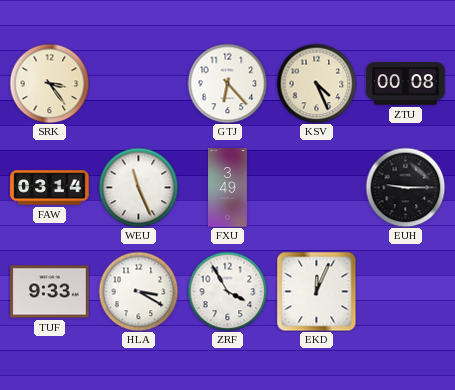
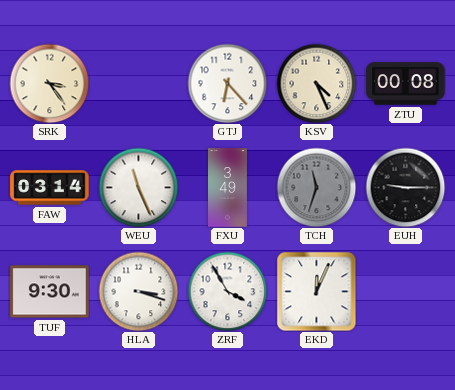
TCH: none -> 11:33 (316, 187)
TUF: 9:33 -> 9:30 (50, 292)
HLA: 3:20 -> 3:18 (138, 291)
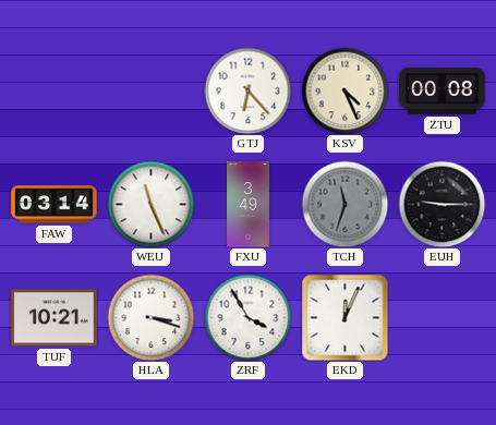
SRK: 3:24 -> none (49, 83)
TUF: 9:30 -> 10:21 (55, 318)
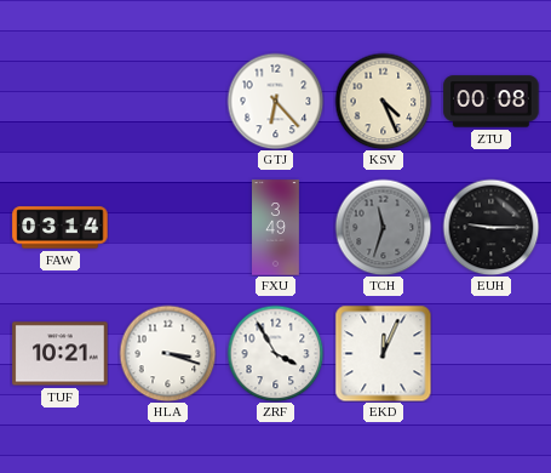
WEU: 11:26 -> none (150, 204)
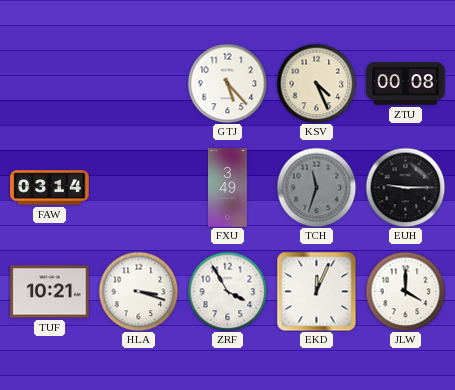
GTJ: 6:23 -> 5:23 (227, 83)
JLW: none -> 4:00 (405, 291)
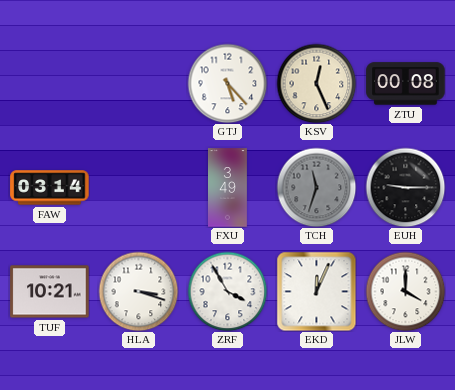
KSV: 4:26 -> 12:26 (316, 83)
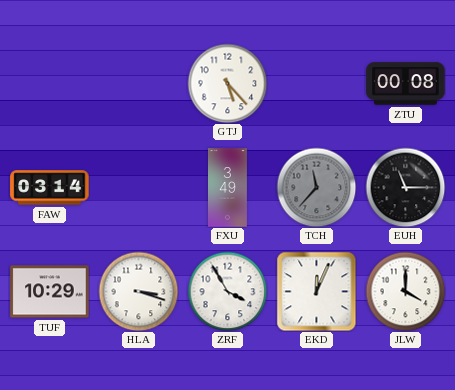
KSV: 12:26 -> none (316, 83)
TCH: 11:33 -> 11:37 (316, 187)
EUH: 9:15 -> 11:15 (405, 187)
TUF: 10:21 -> 10:29 (50, 292)
